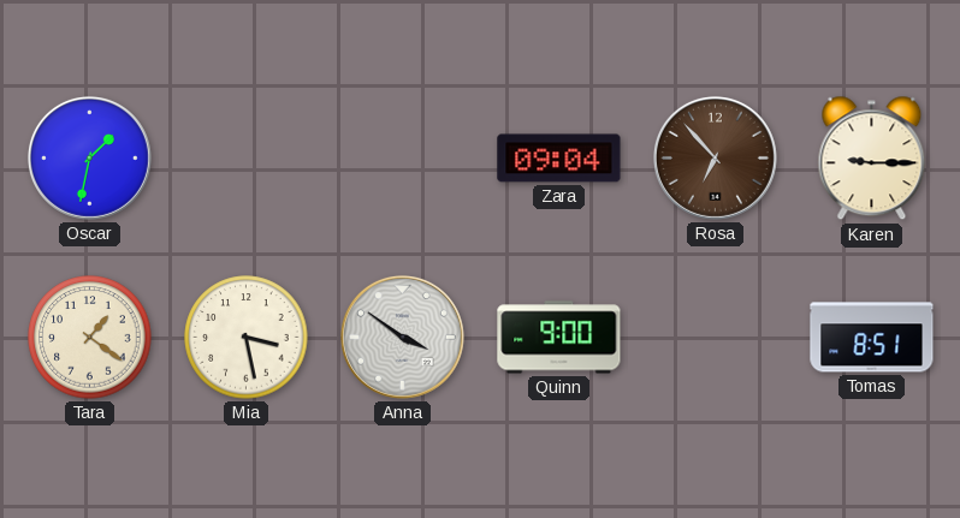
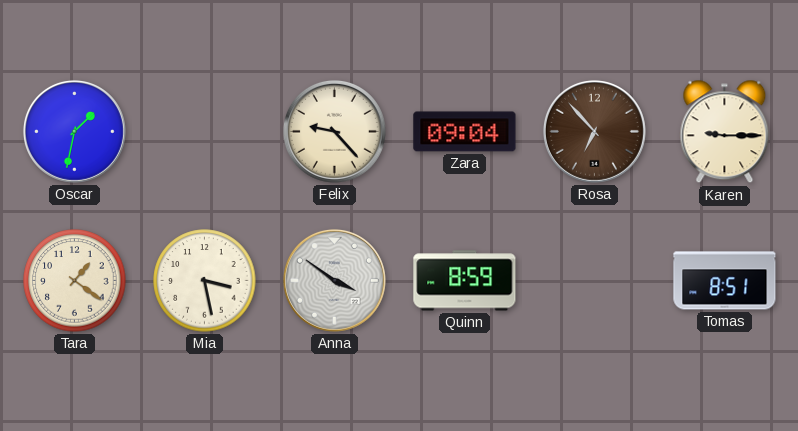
Felix: none -> 9:23 (334, 131)
Quinn: 9:00 -> 8:59 (465, 281)
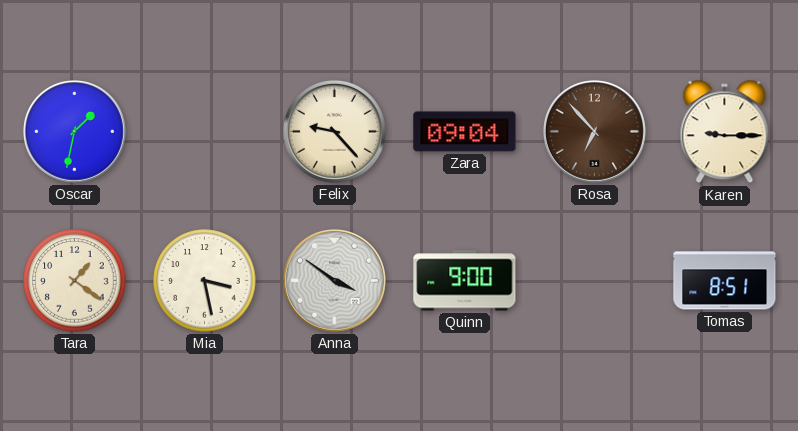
Quinn: 8:59 -> 9:00 (465, 281)
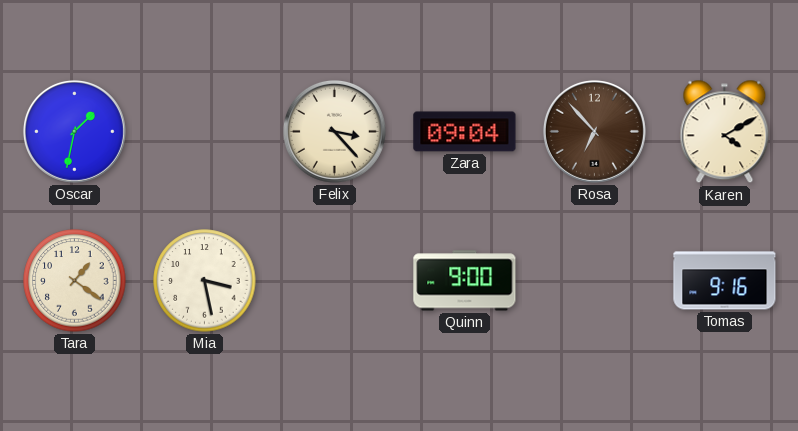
Felix: 9:23 -> 3:23 (334, 131)
Karen: 9:15 -> 4:10 (725, 132)
Anna: 3:51 -> none (334, 280)
Tomas: 8:51 -> 9:16 (725, 281)
